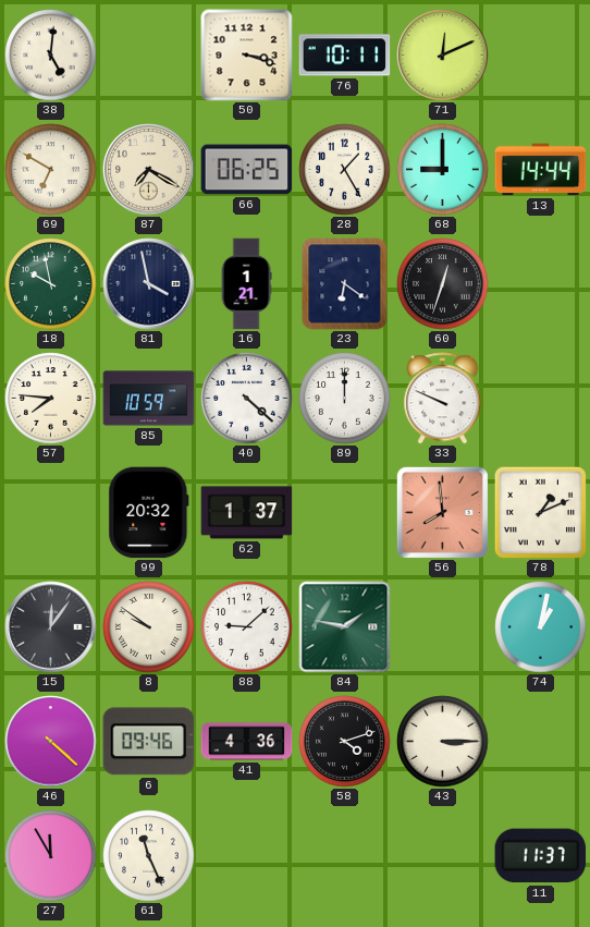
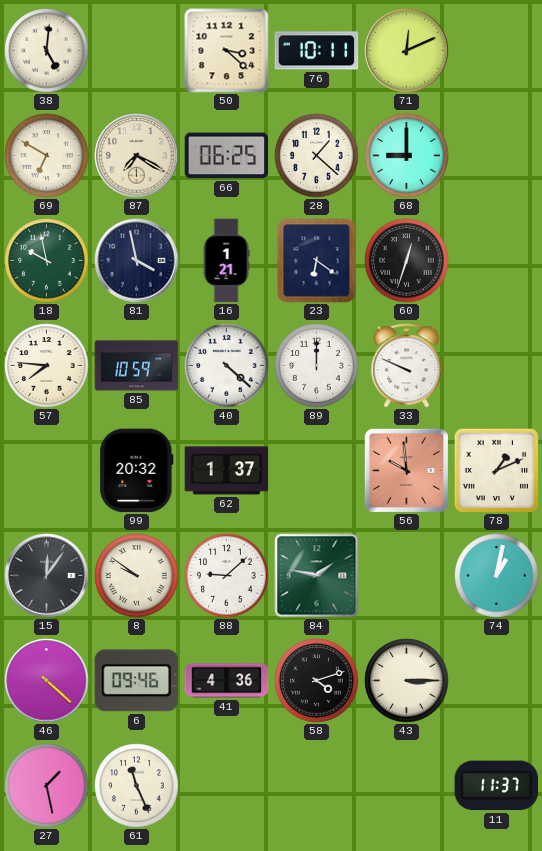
50: 3:18 -> 3:22 (227, 51)
28: 1:25 -> 1:22 (317, 156)
13: 14:44 -> none (541, 170)
56: 7:59 -> 9:59 (406, 470)
27: 11:55 -> 1:28 (47, 786)
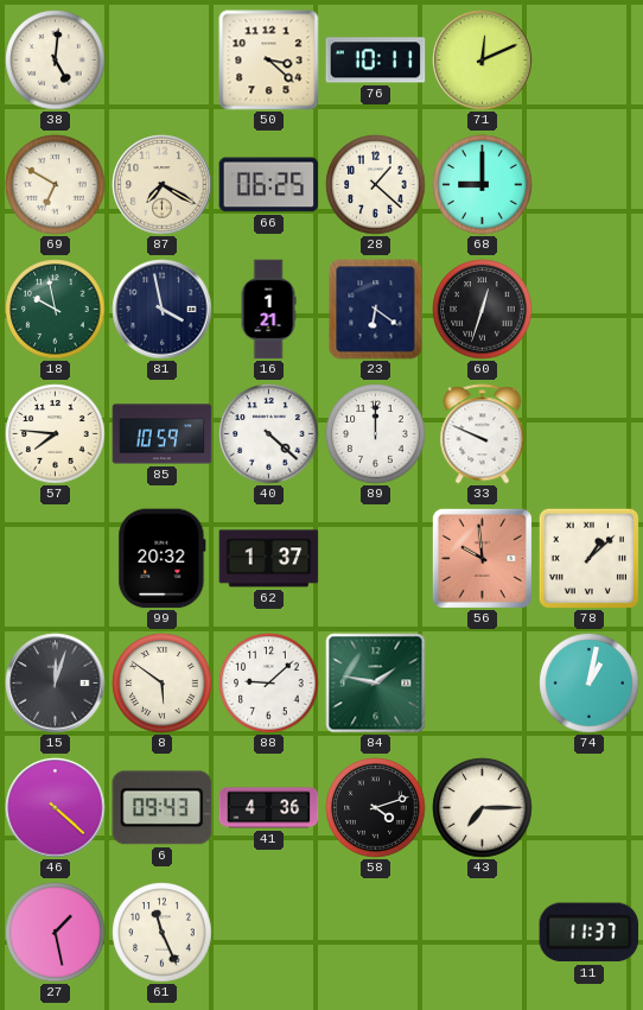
78: 1:11 -> 1:08 (588, 558)
15: 12:06 -> 12:03 (56, 684)
8: 9:51 -> 5:51 (163, 684)
6: 09:46 -> 09:43 (163, 808)
43: 3:15 -> 7:15 (483, 808)
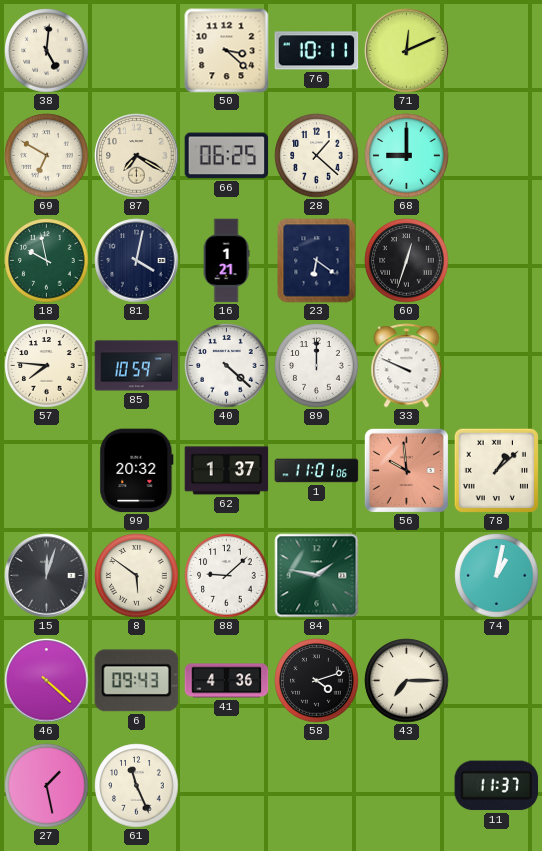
81: 3:58 -> 4:02 (137, 261)
1: none -> 11:01 (317, 471)
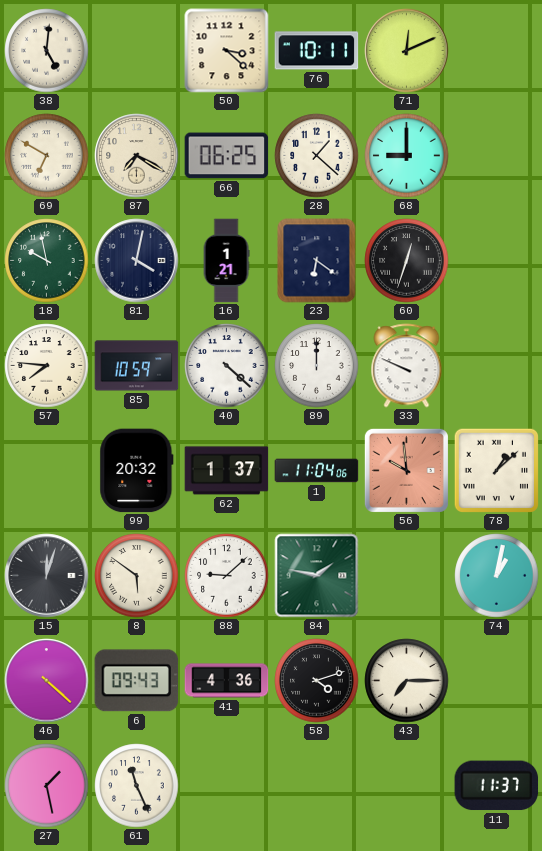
1: 11:01 -> 11:04 (317, 471)
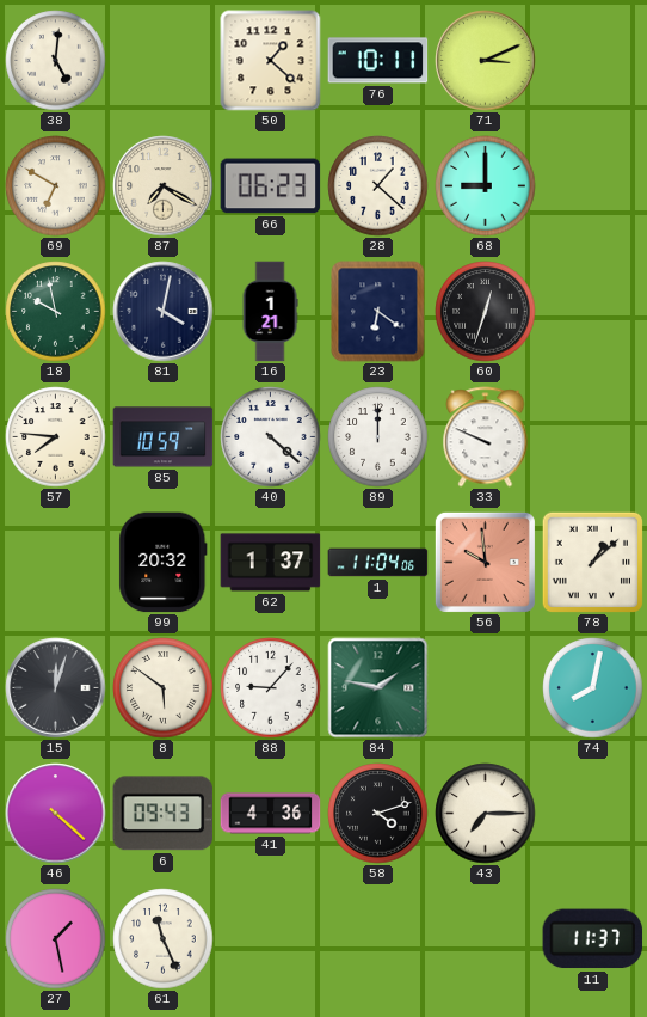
50: 3:22 -> 1:22 (271, 61)
71: 12:11 -> 3:11 (486, 61)
66: 06:25 -> 06:23 (271, 186)
88: 9:08 -> 9:07 (271, 688)
74: 1:02 -> 8:02 (593, 688)
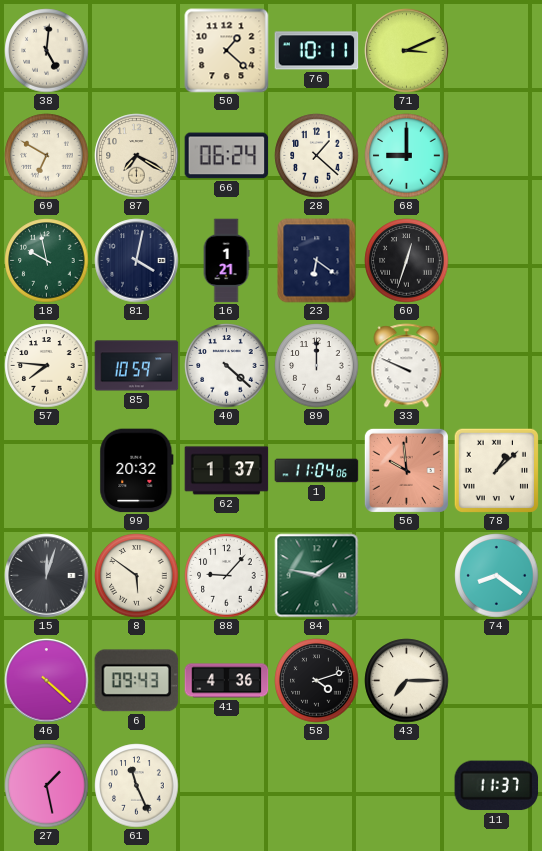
66: 06:23 -> 06:24 (227, 156)
74: 8:02 -> 8:21 (497, 576)
